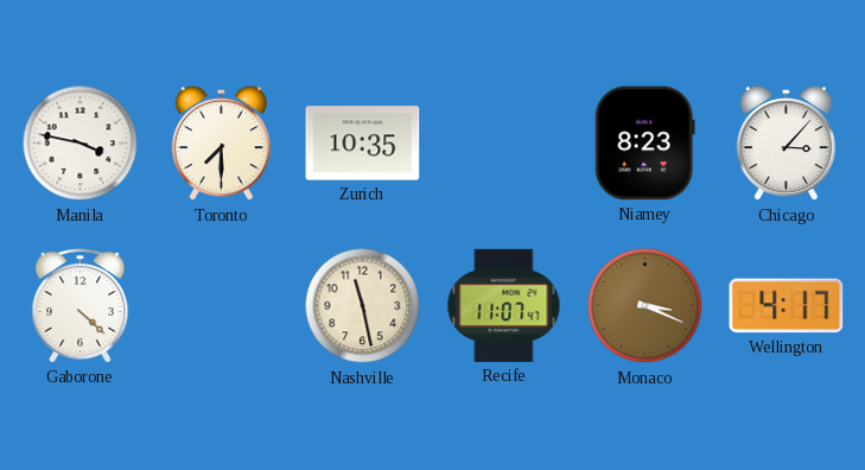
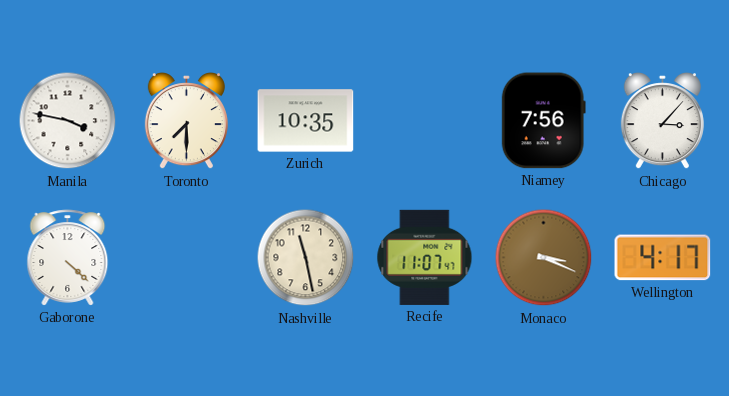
Niamey: 8:23 -> 7:56 (543, 121)
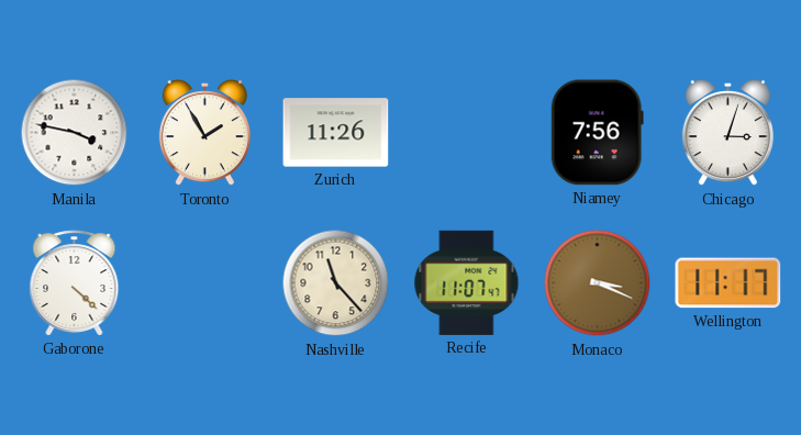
Toronto: 7:30 -> 1:55 (204, 134)
Zurich: 10:35 -> 11:26 (336, 133)
Chicago: 3:07 -> 3:03 (727, 134)
Nashville: 11:28 -> 11:23 (336, 283)
Wellington: 4:17 -> 11:17 (728, 283)
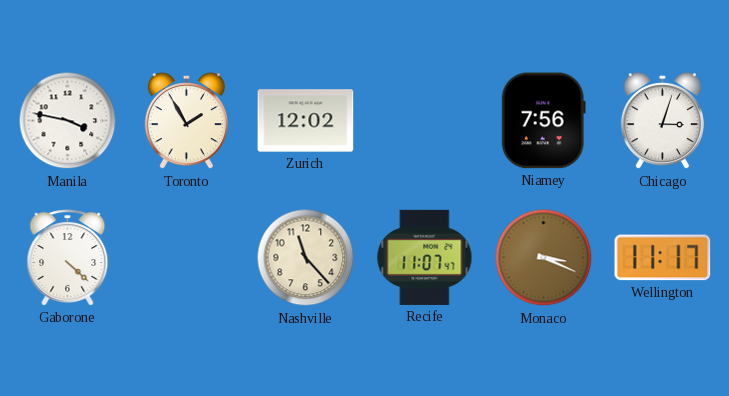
Zurich: 11:26 -> 12:02 (306, 121)
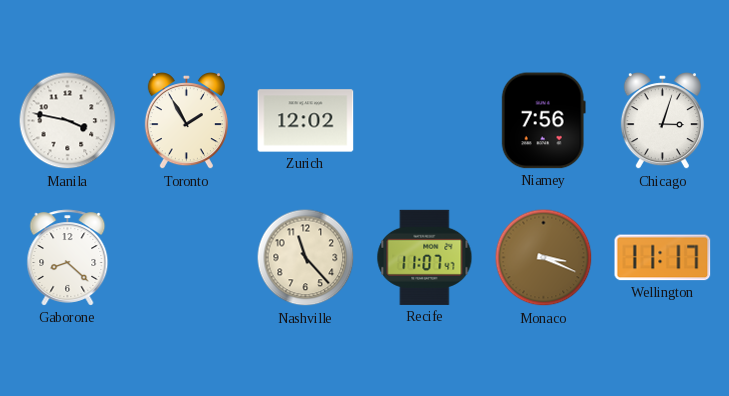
Gaborone: 4:22 -> 8:22 (68, 258)
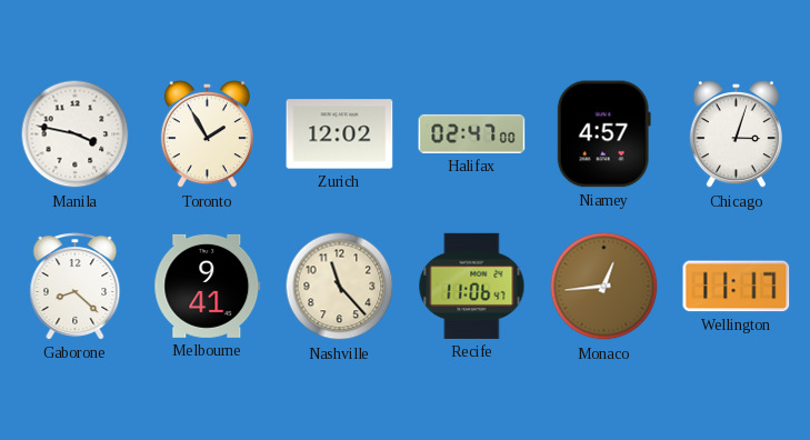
Halifax: none -> 02:47 (472, 133)
Niamey: 7:56 -> 4:57 (603, 134)
Melbourne: none -> 9:41 (208, 286)
Recife: 11:07 -> 11:06 (472, 286)
Monaco: 3:19 -> 12:44 (604, 287)
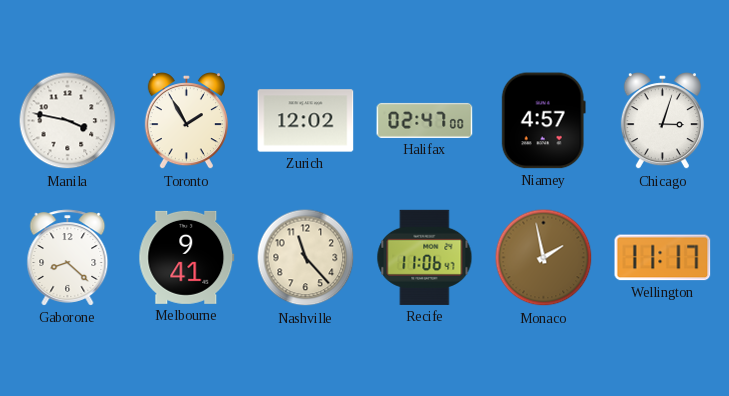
Monaco: 12:44 -> 1:58 (544, 258)
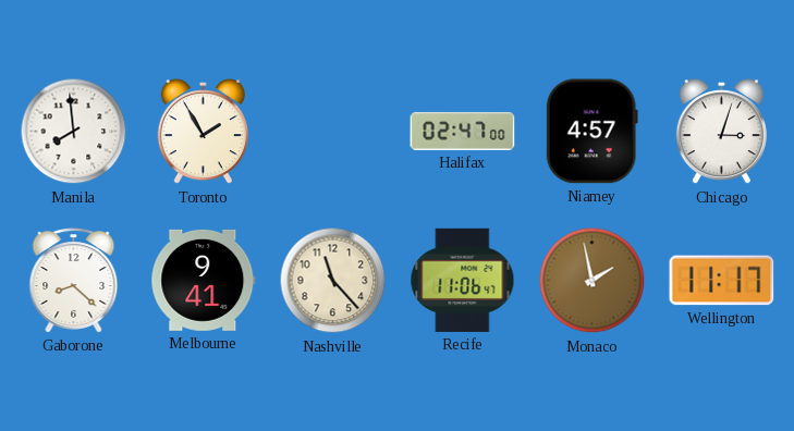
Manila: 3:47 -> 7:59 (74, 132)
Zurich: 12:02 -> none (306, 121)
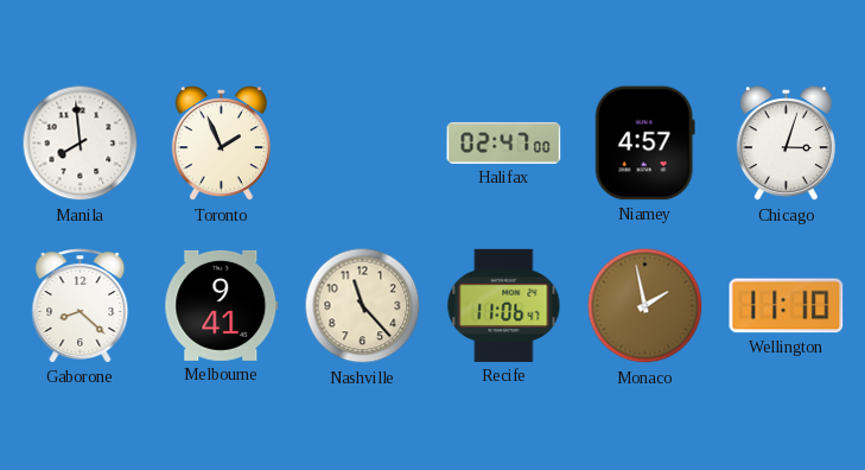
Toronto: 1:55 -> 1:56 (221, 145)
Wellington: 11:17 -> 11:10 (787, 306)
